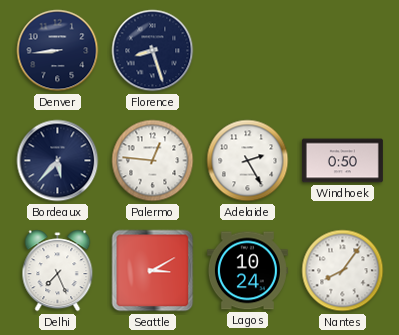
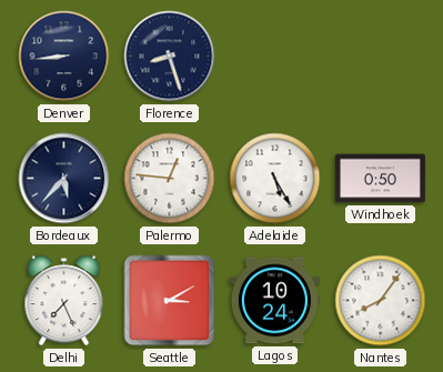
Adelaide: 2:25 -> 5:25 (275, 179)
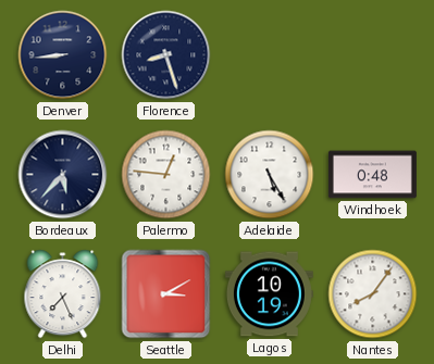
Windhoek: 0:50 -> 0:48 (372, 175)
Lagos: 10:24 -> 10:19 (269, 294)
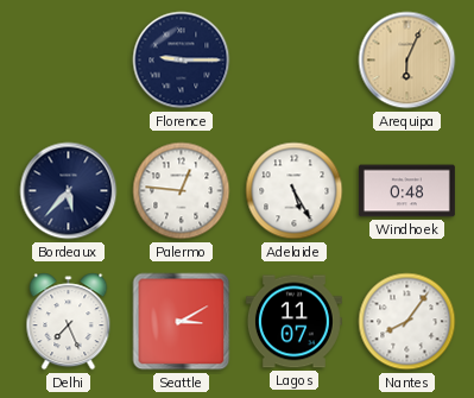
Denver: 8:44 -> none (63, 55)
Florence: 8:27 -> 9:15 (182, 61)
Arequipa: none -> 6:04 (407, 61)
Lagos: 10:19 -> 11:07 (293, 322)
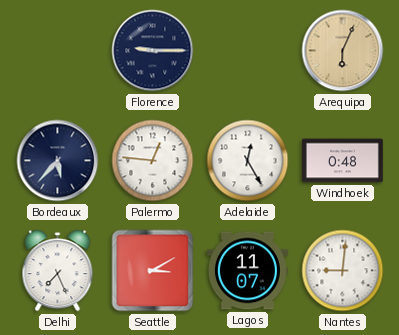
Adelaide: 5:25 -> 12:25 (248, 161)
Nantes: 8:06 -> 9:01 (343, 271)
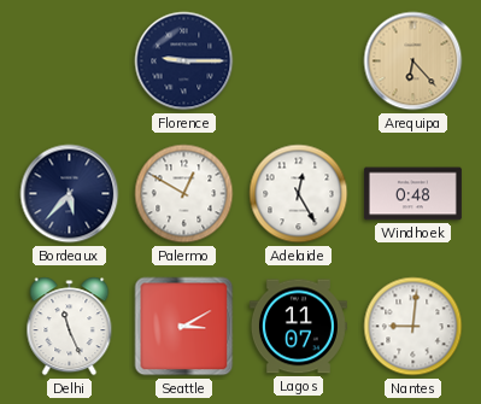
Arequipa: 6:04 -> 6:23 (413, 62)
Palermo: 12:46 -> 12:50 (184, 194)
Delhi: 7:26 -> 11:26 (70, 327)
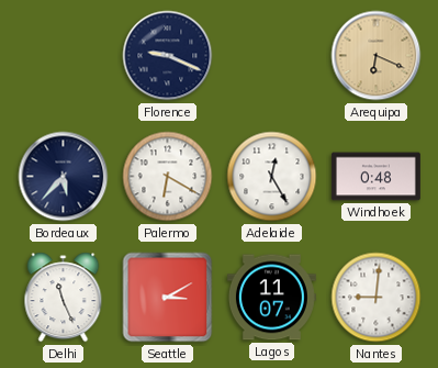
Florence: 9:15 -> 9:19 (168, 56)
Arequipa: 6:23 -> 6:19 (377, 56)
Palermo: 12:50 -> 6:20 (168, 177)
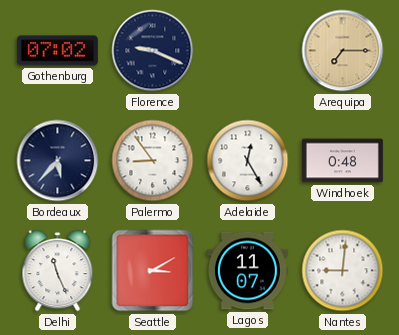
Gothenburg: none -> 07:02 (57, 51)
Arequipa: 6:19 -> 7:15 (343, 51)
Palermo: 6:20 -> 8:54 (153, 161)
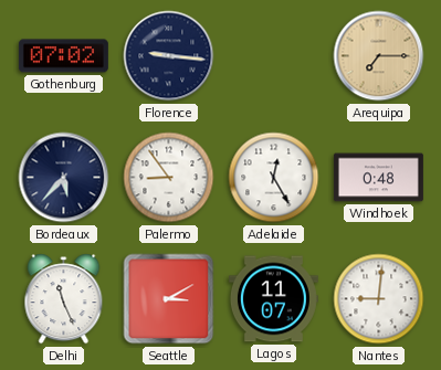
Florence: 9:19 -> 9:16 (169, 56)
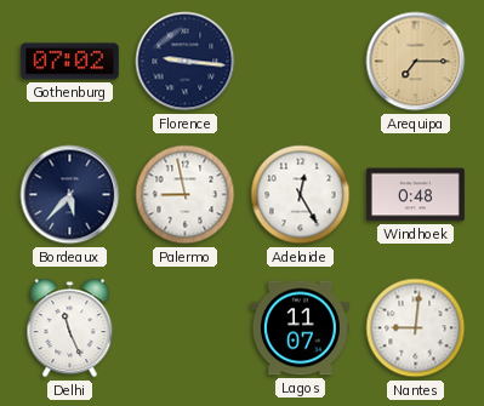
Palermo: 8:54 -> 8:58 (186, 195)
Seattle: 3:10 -> none (169, 299)
